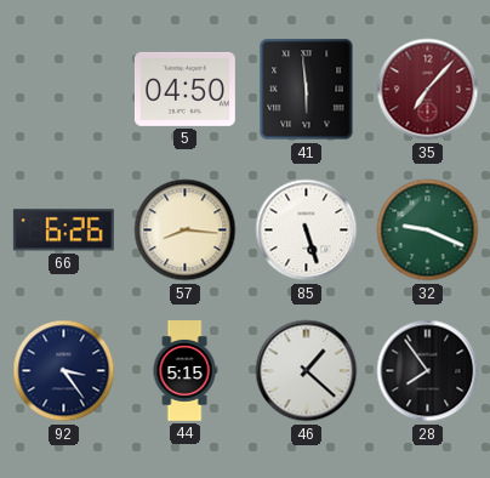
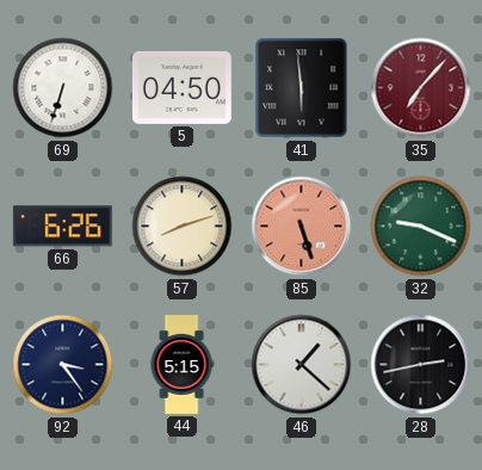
69: none -> 6:33 (63, 88)
57: 8:16 -> 8:12 (183, 227)
85 dial: white -> salmon (302, 227)
28: 7:54 -> 2:43 (421, 365)
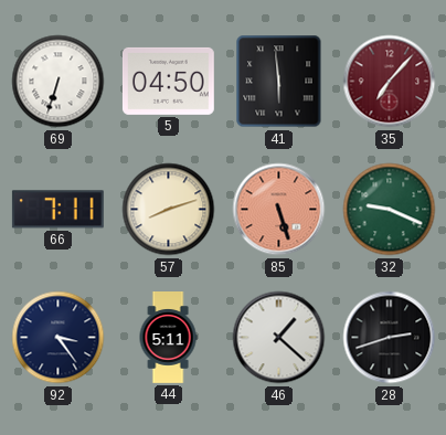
66: 6:26 -> 7:11 (57, 210)
44: 5:15 -> 5:11 (168, 338)
28: 2:43 -> 2:42 (390, 338)
